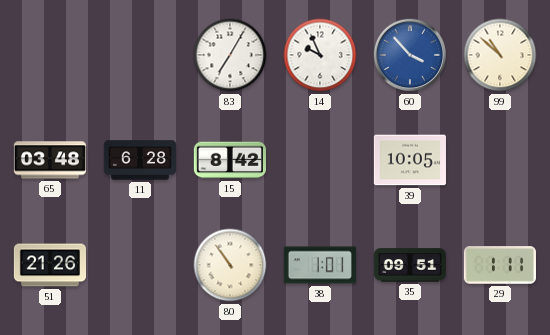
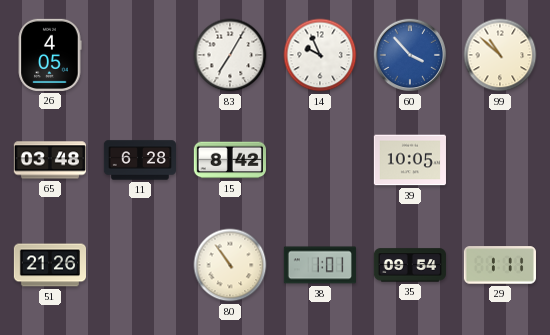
26: none -> 4:05 (50, 55)
35: 09:51 -> 09:54 (410, 265)
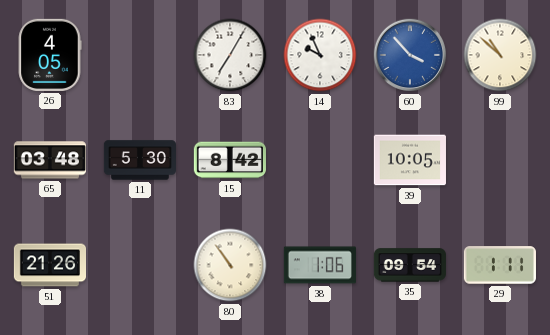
11: 6:28 -> 5:30 (139, 160)
38: 1:01 -> 1:06 (320, 265)
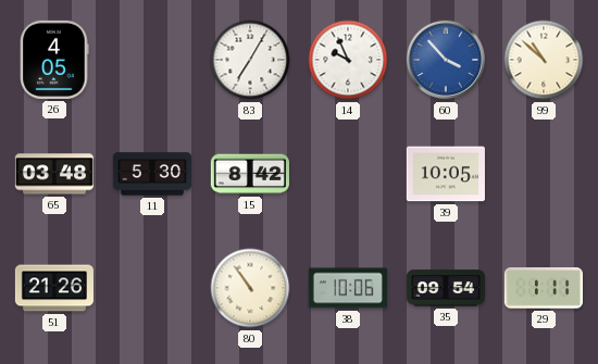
38: 1:06 -> 10:06 (348, 288)
